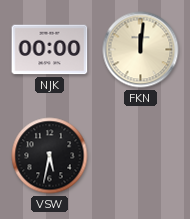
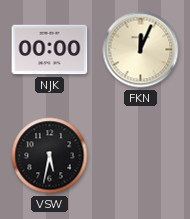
FKN: 12:01 -> 12:04 (141, 50)
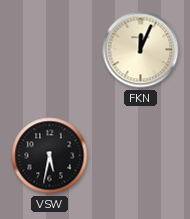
NJK: 00:00 -> none (50, 50)
